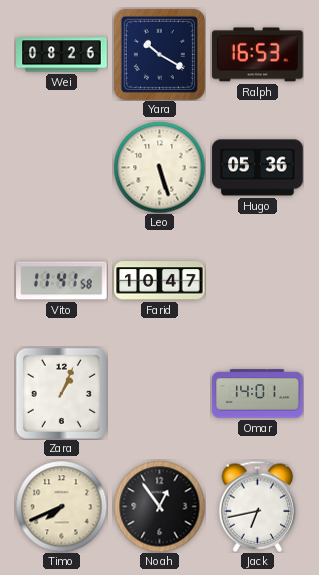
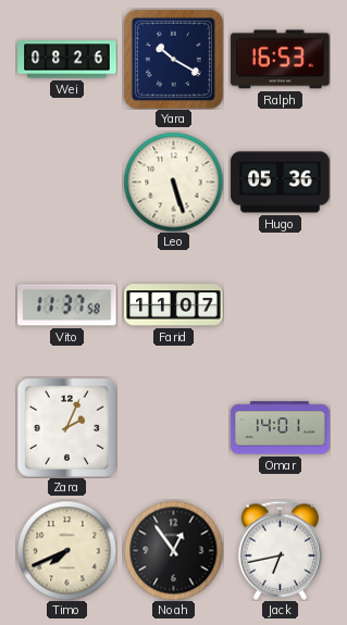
Vito: 11:41 -> 11:37 (67, 305)
Farid: 10:47 -> 11:07 (174, 305)
Zara: 1:04 -> 2:04 (66, 427)
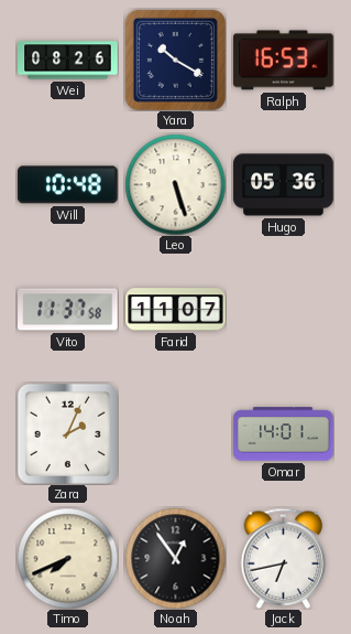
Will: none -> 10:48 (68, 185)
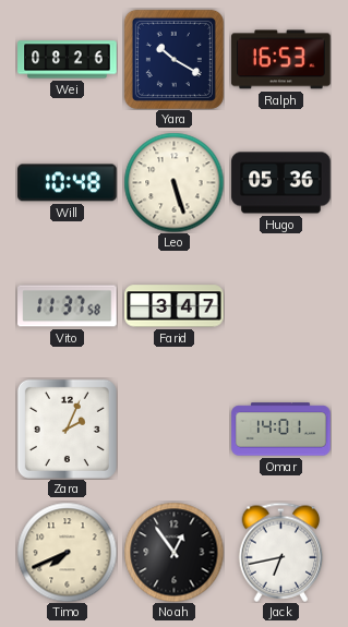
Farid: 11:07 -> 3:47 (175, 306)
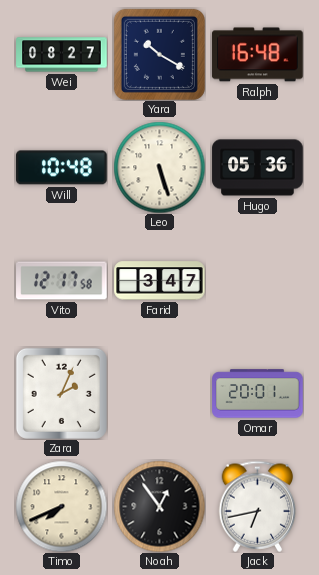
Wei: 08:26 -> 08:27 (62, 55)
Ralph: 16:53 -> 16:48 (258, 55)
Vito: 11:37 -> 12:17 (62, 281)
Omar: 14:01 -> 20:01 (258, 394)
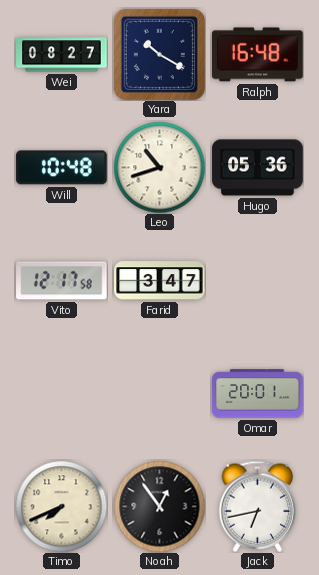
Leo: 5:27 -> 10:42 (159, 167)
Zara: 2:04 -> none (61, 393)
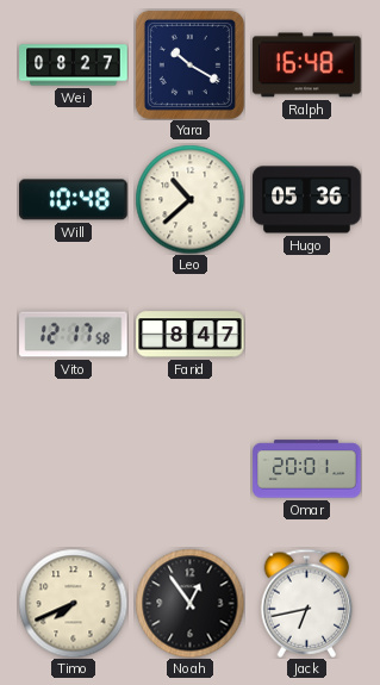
Leo: 10:42 -> 10:38 (189, 199)
Farid: 3:47 -> 8:47 (191, 335)
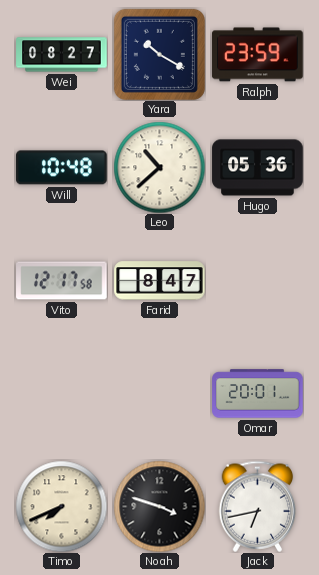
Ralph: 16:48 -> 23:59 (258, 55)
Noah: 12:54 -> 3:48 (159, 506)
